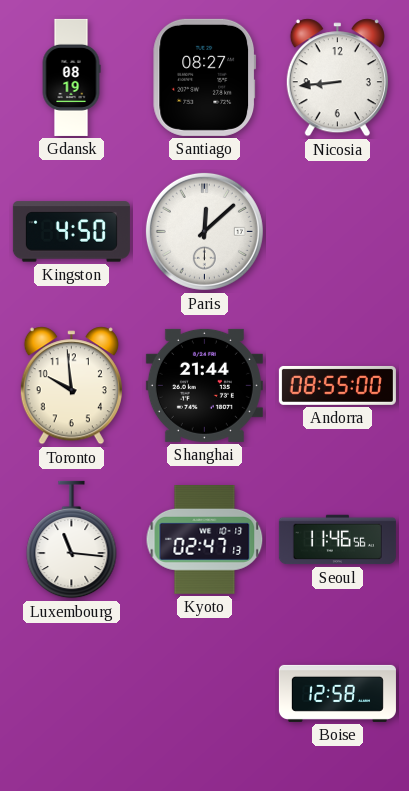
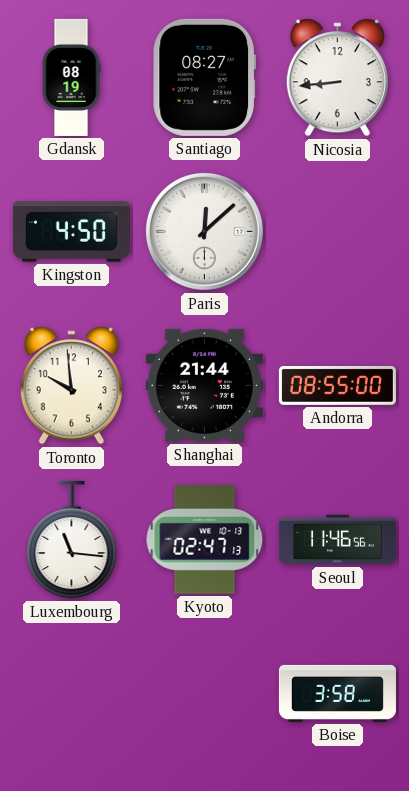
Boise: 12:58 -> 3:58 (337, 693)
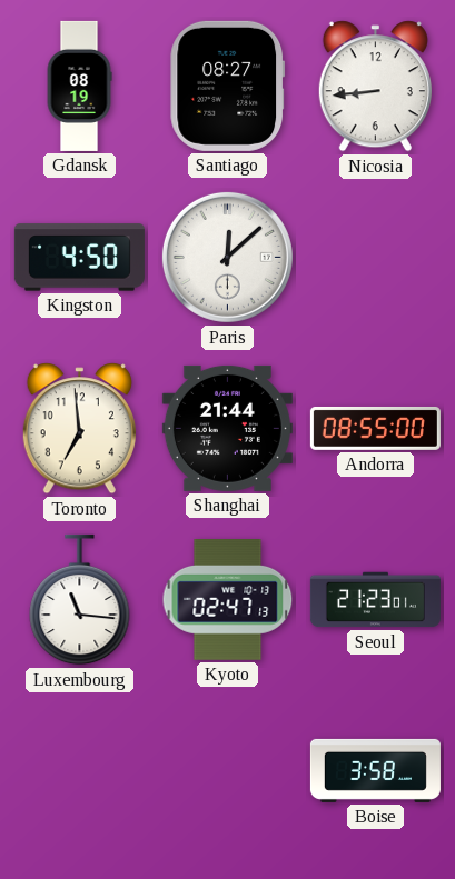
Toronto: 9:59 -> 6:59 (79, 429)
Seoul: 11:46 -> 21:23 (375, 600)
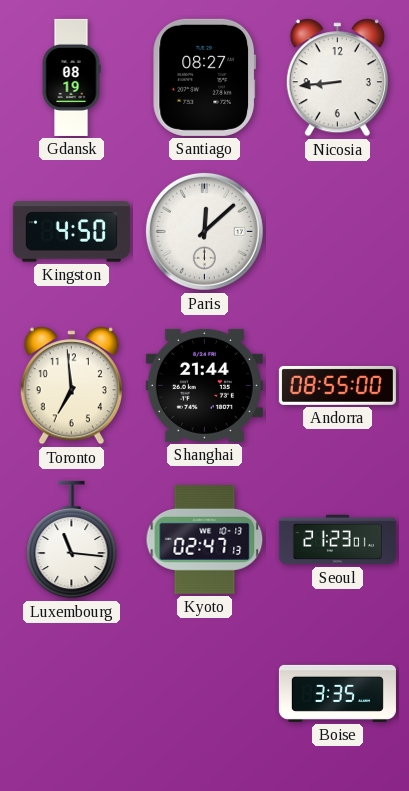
Boise: 3:58 -> 3:35 (337, 693)
